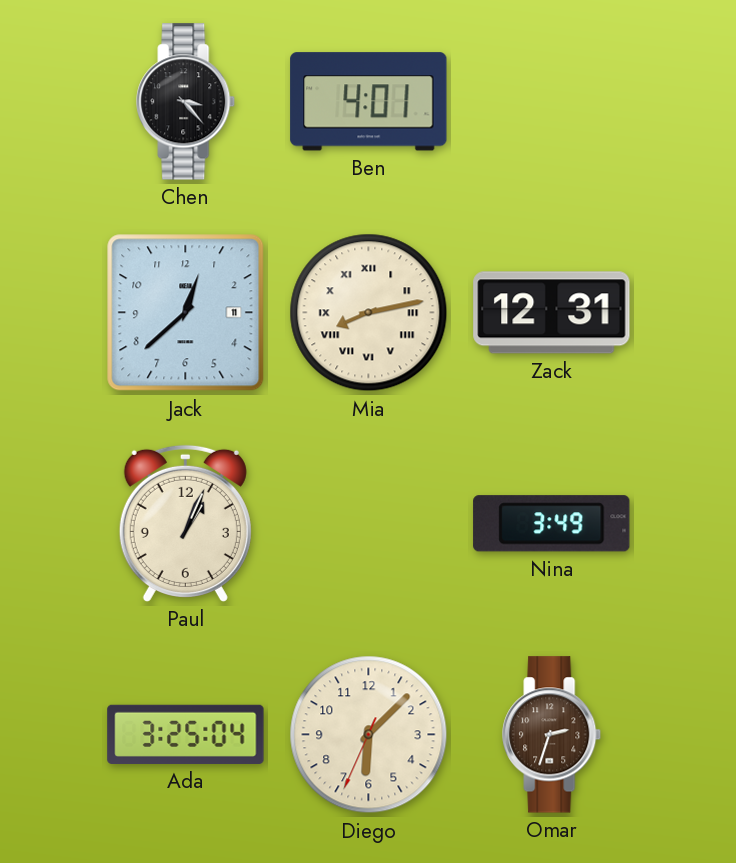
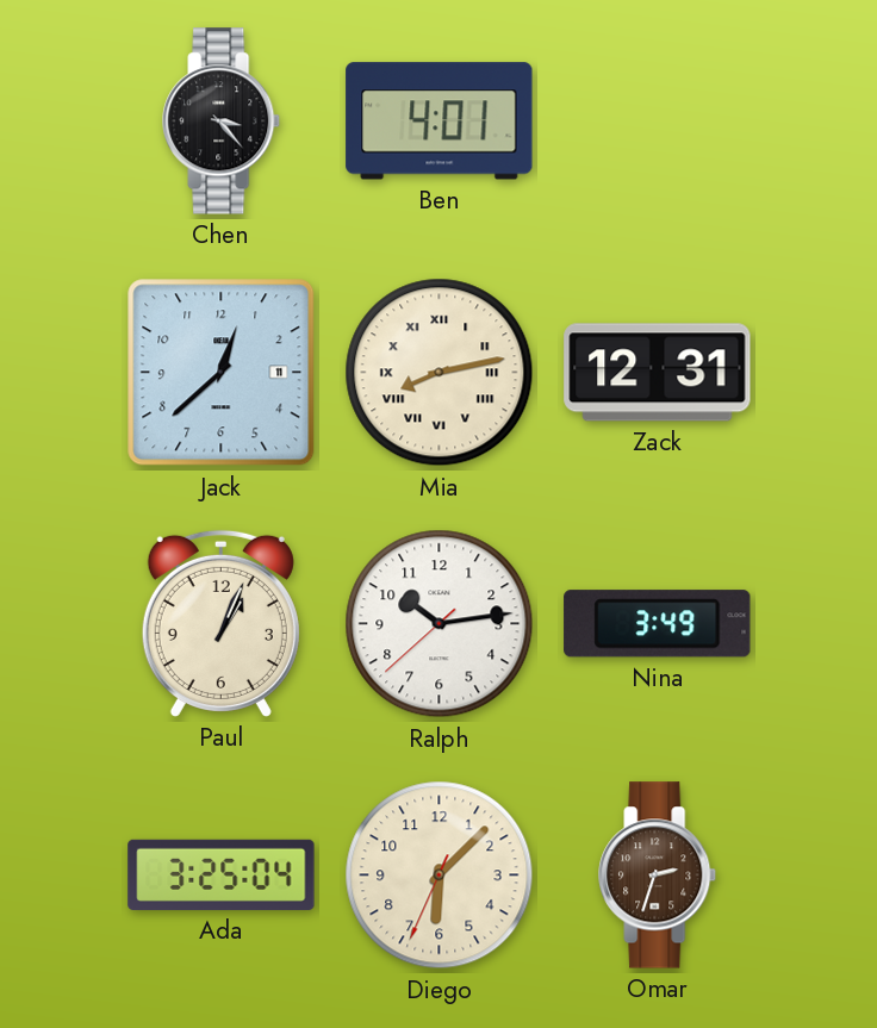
Ralph: none -> 10:13 (440, 624)
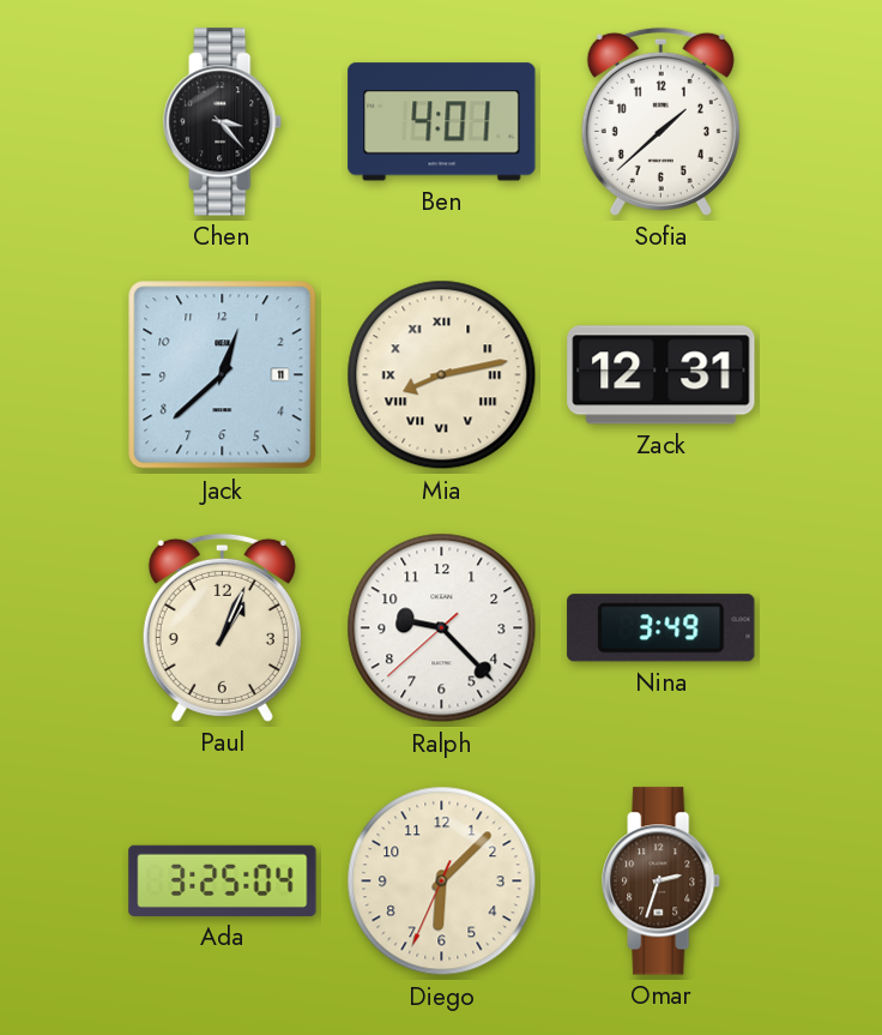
Sofia: none -> 1:38 (660, 121)
Ralph: 10:13 -> 9:22 (442, 628)
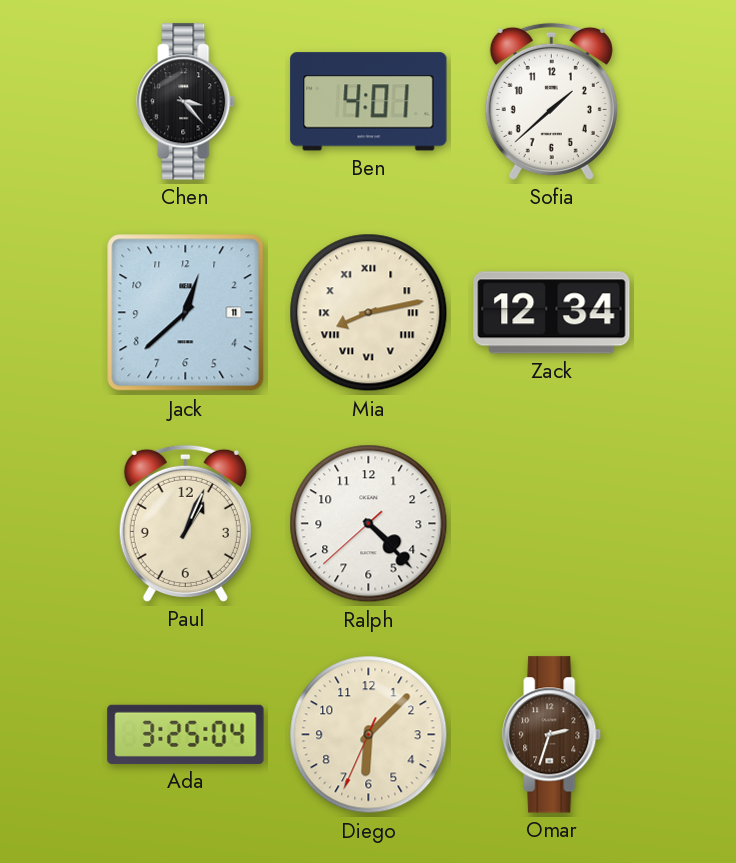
Zack: 12:31 -> 12:34 (552, 313)
Ralph: 9:22 -> 4:22 (369, 524)
Nina: 3:49 -> none (661, 628)
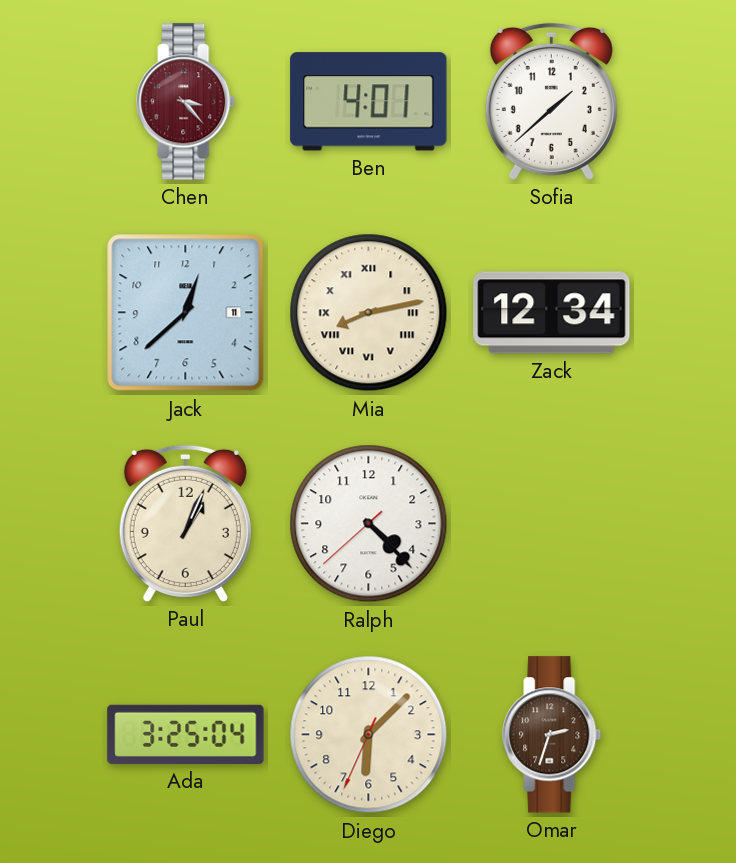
Chen dial: black -> burgundy (186, 102)
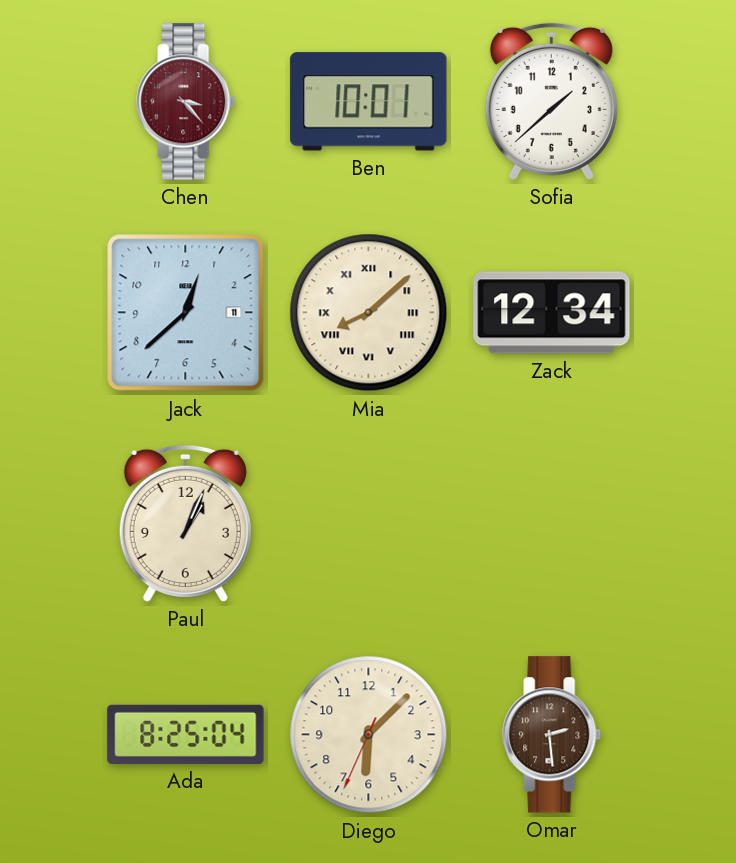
Ben: 4:01 -> 10:01 (369, 102)
Mia: 8:13 -> 8:08 (369, 313)
Ralph: 4:22 -> none (369, 524)
Ada: 3:25 -> 8:25 (186, 734)
Omar: 2:33 -> 2:29 (552, 735)
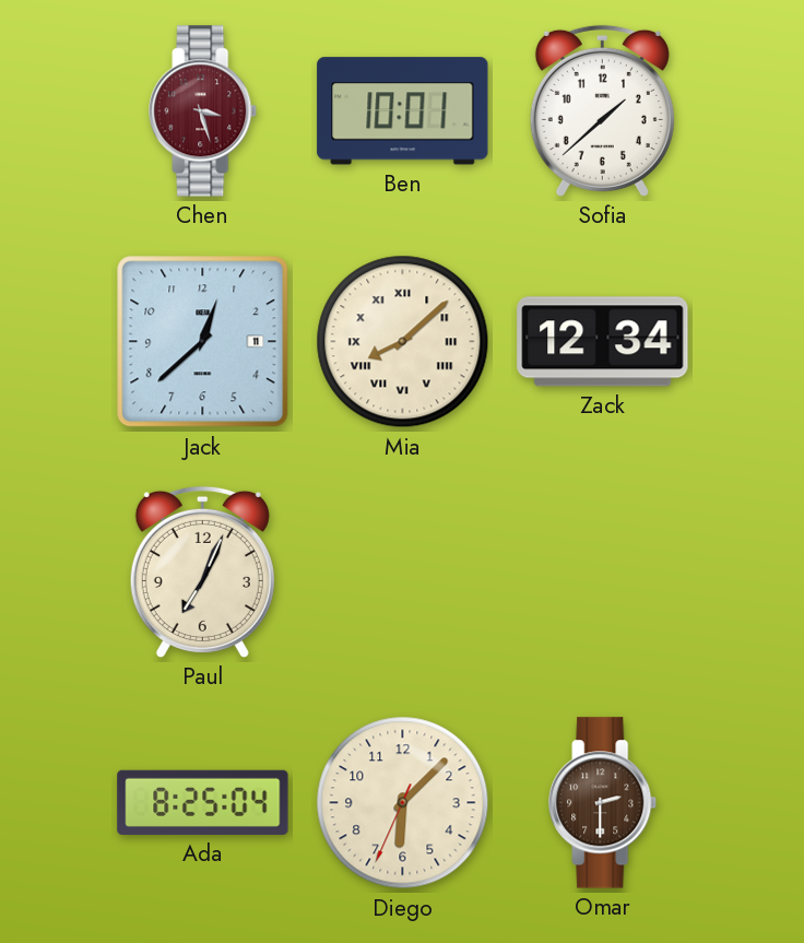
Chen: 3:23 -> 3:27 (203, 111)
Paul: 1:04 -> 7:04 (202, 571)
Omar: 2:29 -> 2:30 (603, 803)
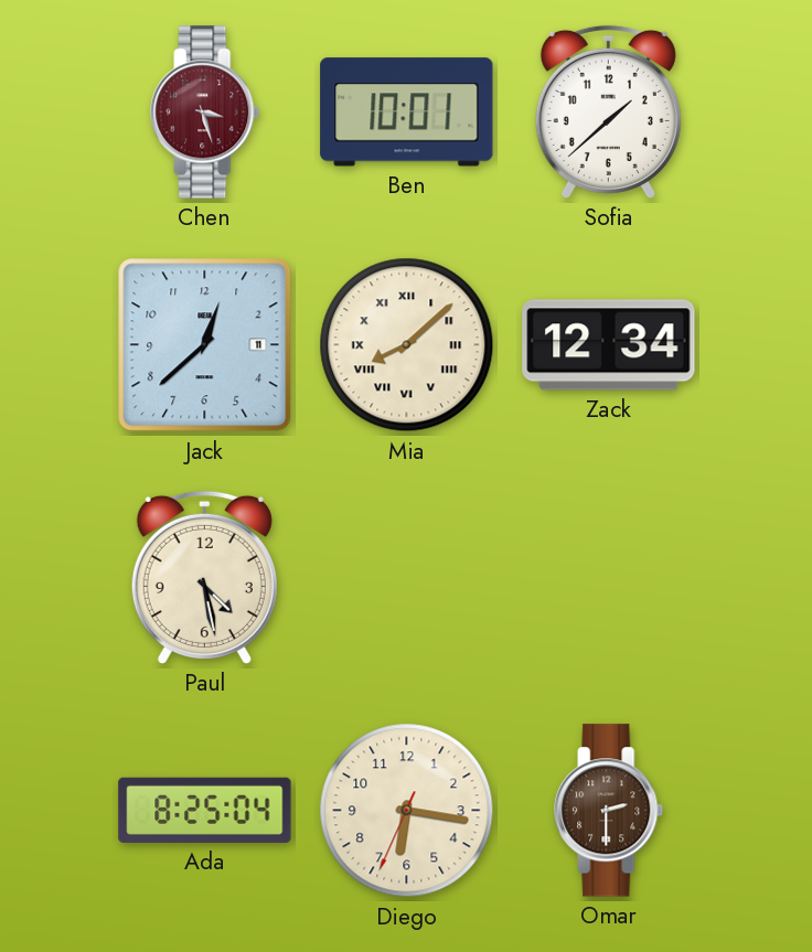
Paul: 7:04 -> 4:28 (204, 577)
Diego: 6:07 -> 6:16 (407, 811)
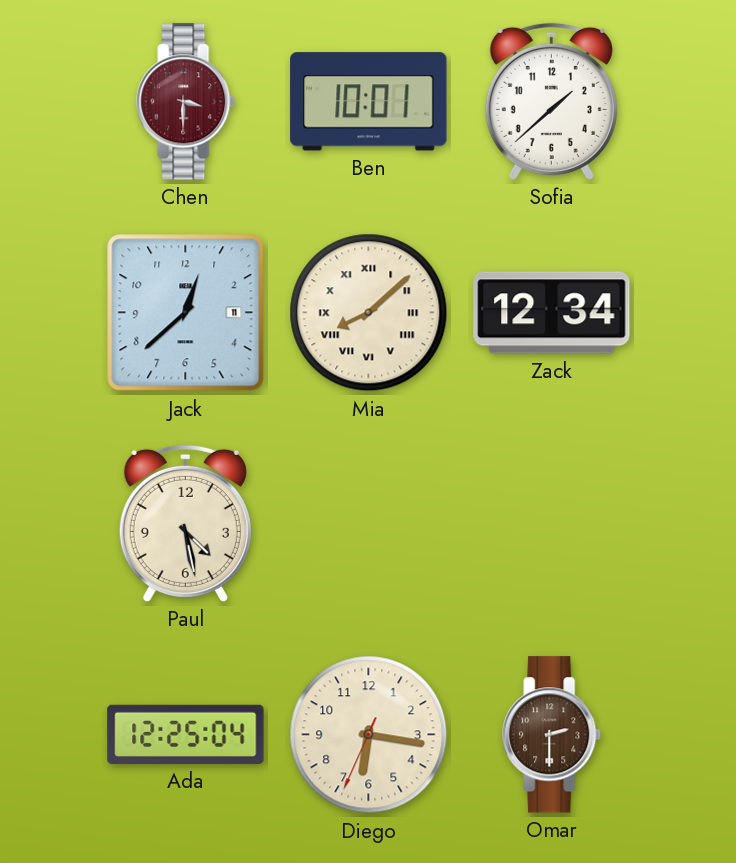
Chen: 3:27 -> 3:30 (186, 102)
Ada: 8:25 -> 12:25 (186, 734)
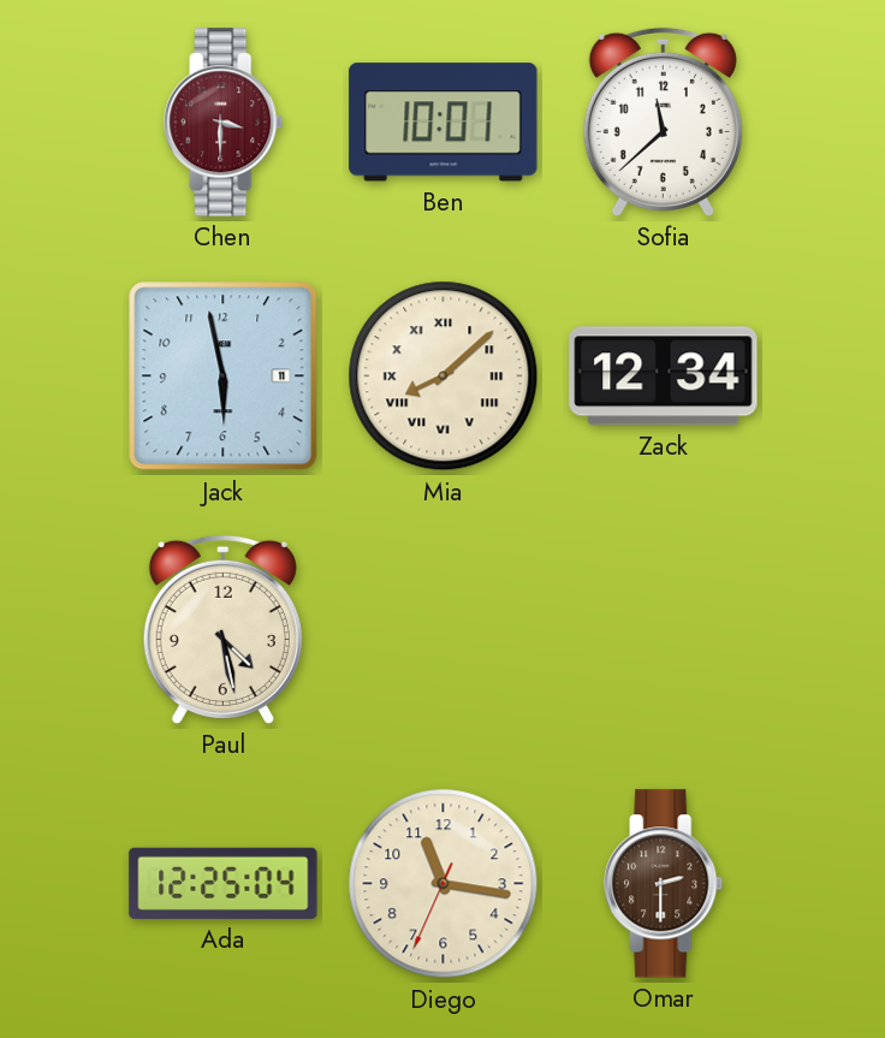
Sofia: 1:38 -> 11:38 (663, 121)
Jack: 12:38 -> 5:58 (224, 376)
Diego: 6:16 -> 11:16 (444, 884)
